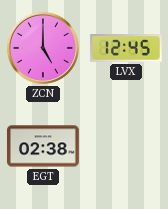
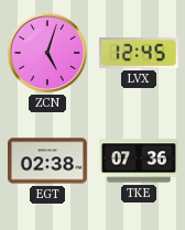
ZCN: 5:00 -> 5:03 (47, 53)
TKE: none -> 07:36 (139, 161)
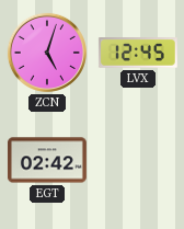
EGT: 02:38 -> 02:42 (47, 160)
TKE: 07:36 -> none (139, 161)
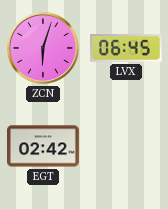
ZCN: 5:03 -> 6:03 (43, 48)
LVX: 12:45 -> 06:45 (126, 49)
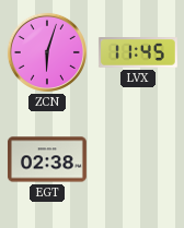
LVX: 06:45 -> 11:45 (138, 53)
EGT: 02:42 -> 02:38 (47, 159)
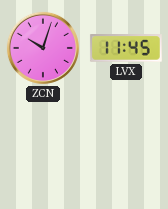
ZCN: 6:03 -> 10:03 (43, 48)
EGT: 02:38 -> none (47, 159)
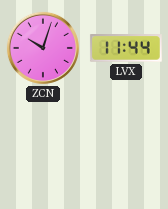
LVX: 11:45 -> 11:44 (126, 49)
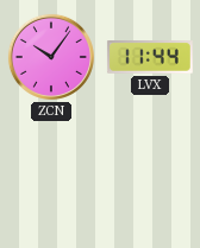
ZCN: 10:03 -> 10:06 (51, 57)
